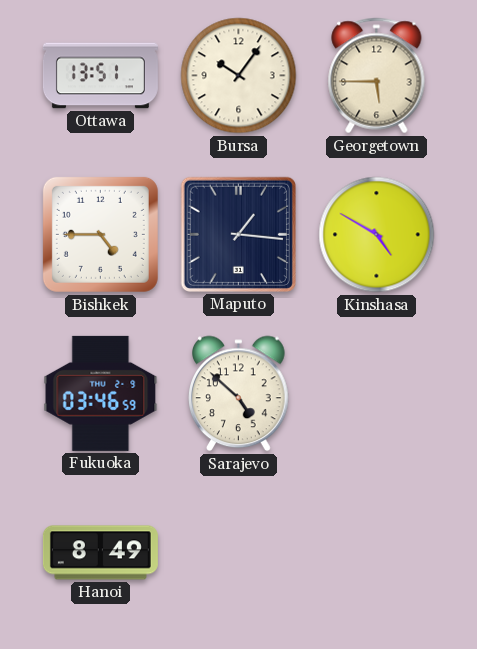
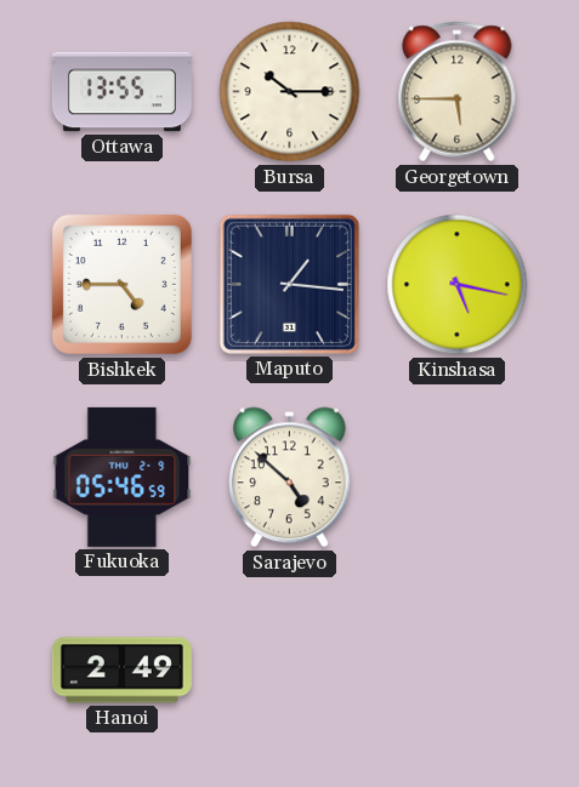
Ottawa: 13:51 -> 13:55 (121, 92)
Bursa: 10:06 -> 10:15 (290, 92)
Kinshasa: 4:50 -> 5:17 (458, 285)
Fukuoka: 03:46 -> 05:46 (123, 477)
Hanoi: 8:49 -> 2:49 (121, 671)
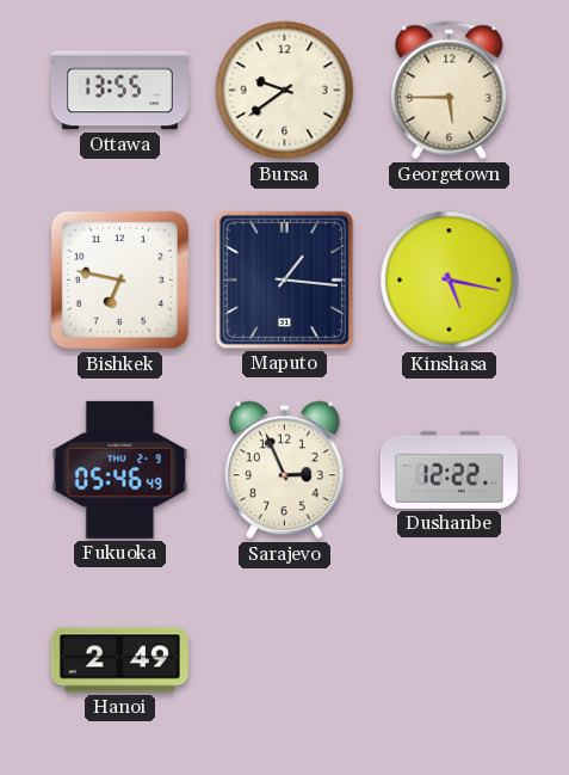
Bursa: 10:15 -> 9:39 (285, 91)
Bishkek: 4:45 -> 6:47 (119, 279)
Fukuoka: 05:46:59 -> 05:46:49 (120, 469)
Sarajevo: 4:52 -> 2:56 (285, 470)
Dushanbe: none -> 12:22 (449, 469)
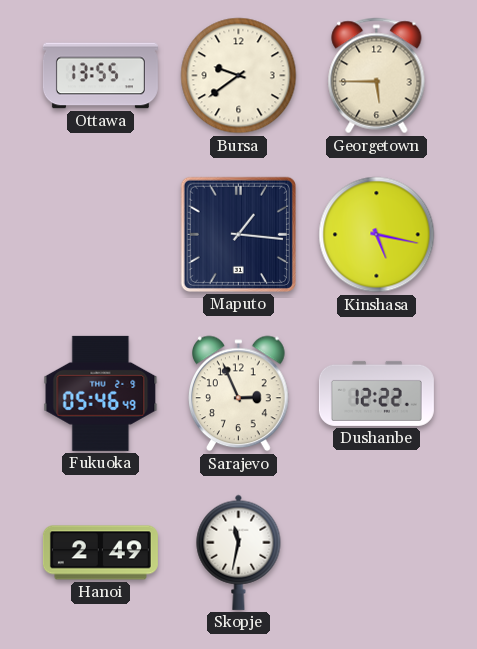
Bishkek: 6:47 -> none (119, 279)
Skopje: none -> 11:32 (239, 552)
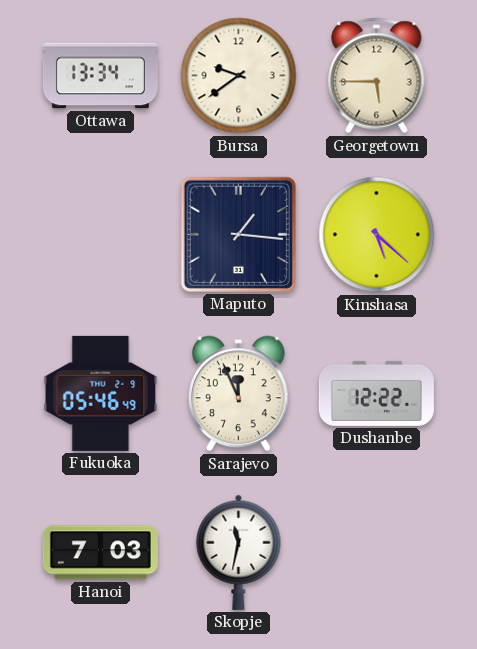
Ottawa: 13:55 -> 13:34 (100, 76)
Kinshasa: 5:17 -> 5:22 (377, 235)
Sarajevo: 2:56 -> 11:56 (239, 394)
Hanoi: 2:49 -> 7:03 (100, 553)
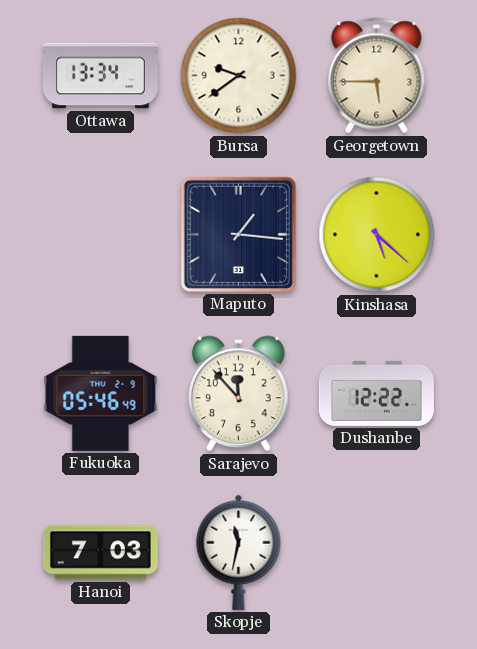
Sarajevo: 11:56 -> 11:53 (239, 394)
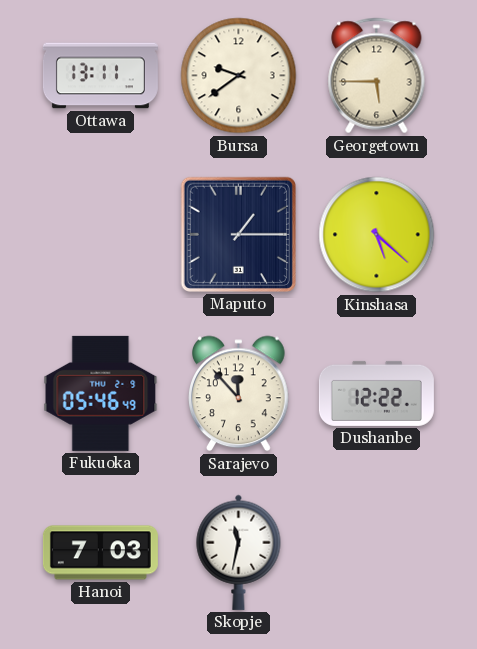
Ottawa: 13:34 -> 13:11 (100, 76)
Maputo: 1:16 -> 1:15 (238, 234)
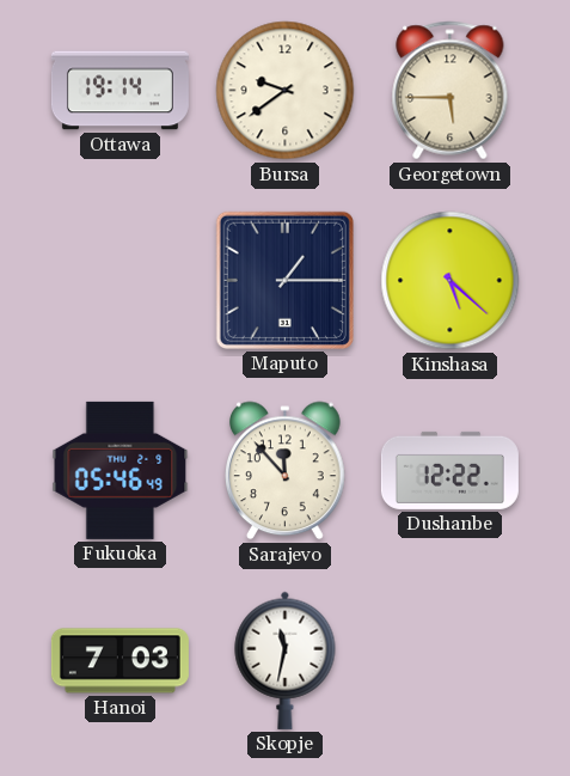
Ottawa: 13:11 -> 19:14 (119, 91)
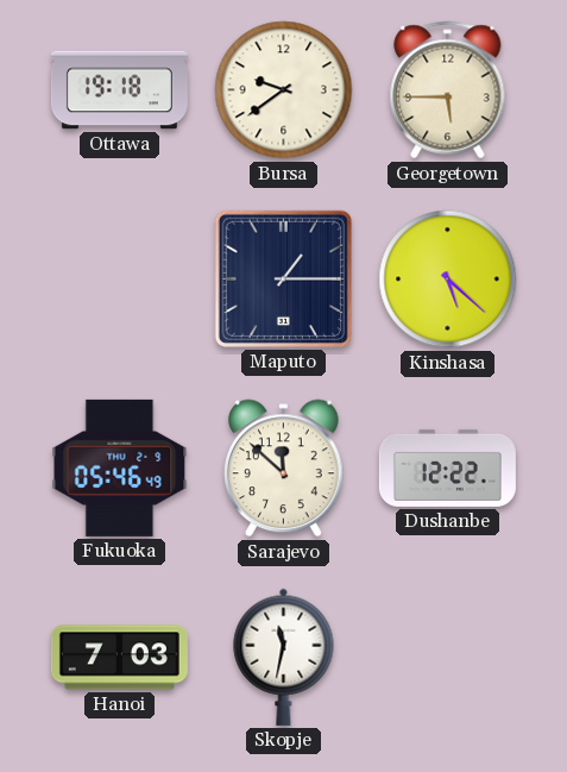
Ottawa: 19:14 -> 19:18 (119, 90)
Sarajevo: 11:53 -> 11:52 (284, 469)
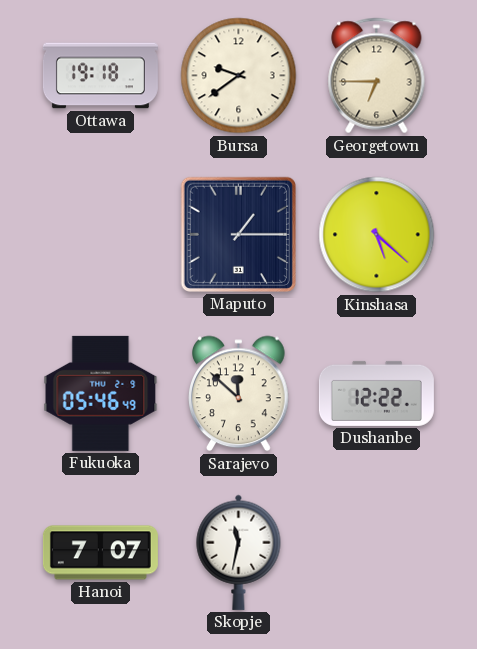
Georgetown: 5:45 -> 6:45 (377, 76)
Hanoi: 7:03 -> 7:07 (100, 553)
